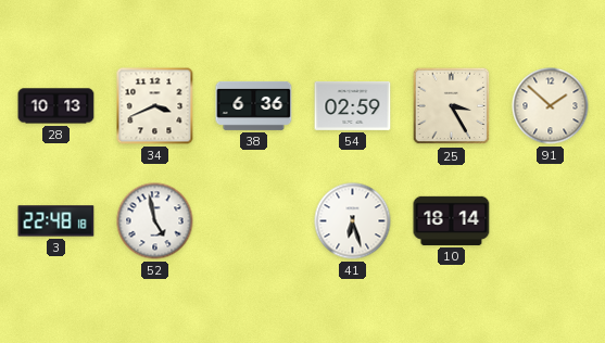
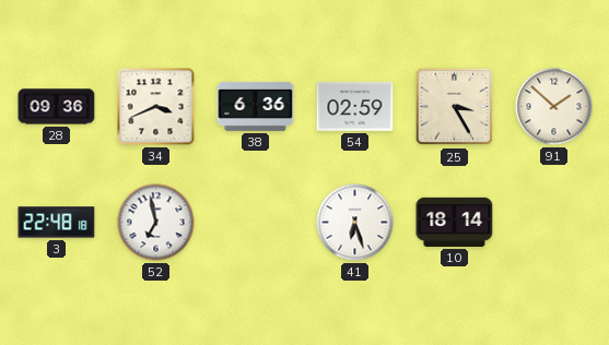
28: 10:13 -> 09:36 (57, 107)
52: 4:58 -> 6:58 (156, 223)
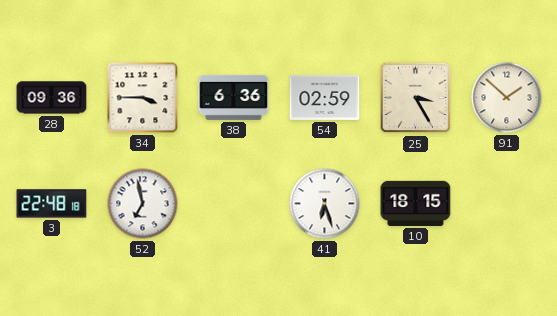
34: 3:41 -> 3:45 (143, 98)
10: 18:14 -> 18:15 (416, 203)
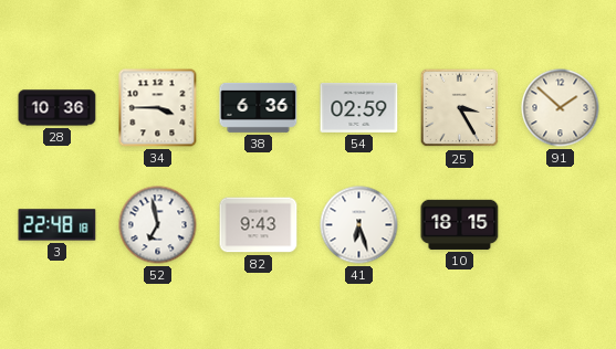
28: 09:36 -> 10:36 (58, 108)
82: none -> 9:43 (259, 225)
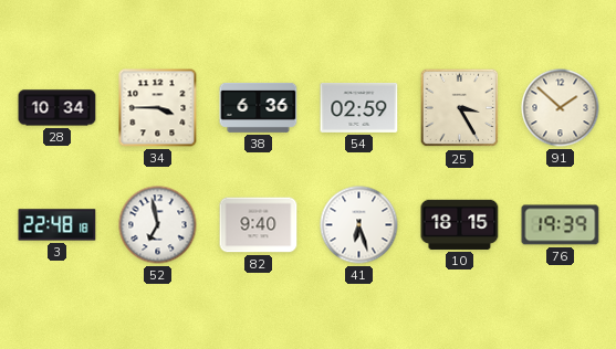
28: 10:36 -> 10:34 (58, 108)
82: 9:43 -> 9:40 (259, 225)
76: none -> 19:39 (561, 225)
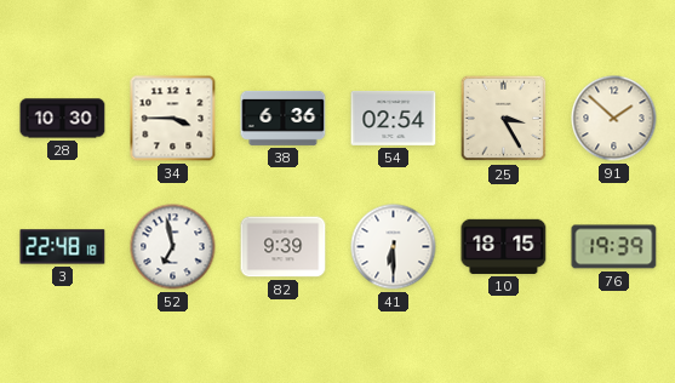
28: 10:34 -> 10:30 (63, 119)
54: 02:59 -> 02:54 (394, 118)
82: 9:40 -> 9:39 (284, 247)
41: 6:27 -> 6:30 (394, 247)
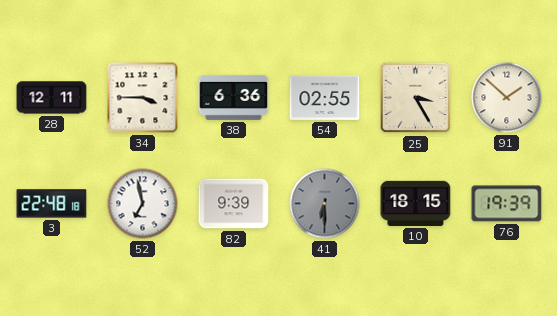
28: 10:30 -> 12:11 (52, 98)
54: 02:54 -> 02:55 (325, 97)
41 dial: white -> grey (325, 204)
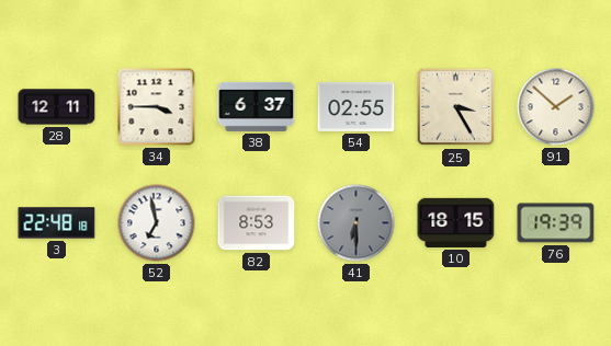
38: 6:36 -> 6:37 (257, 106)
82: 9:39 -> 8:53 (257, 223)
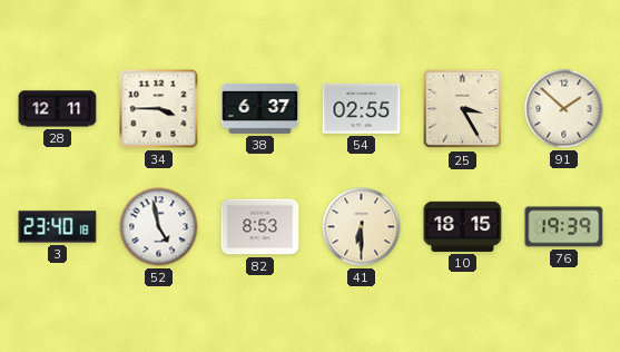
3: 22:48 -> 23:40 (58, 227)
52: 6:58 -> 4:58 (159, 227)
41 dial: grey -> cream (362, 227)
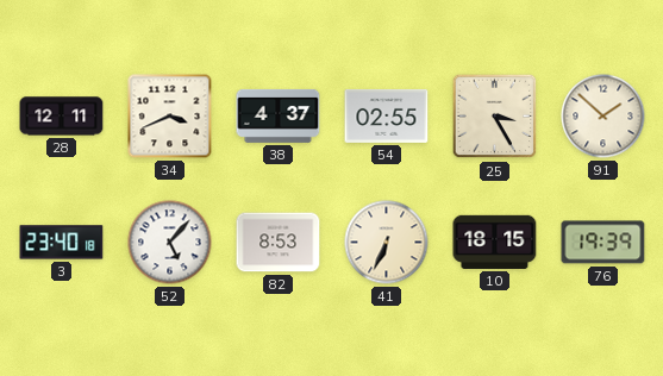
34: 3:45 -> 3:41 (170, 117)
38: 6:37 -> 4:37 (279, 115)
52: 4:58 -> 5:07 (170, 243)
41: 6:30 -> 6:34 (387, 243)
